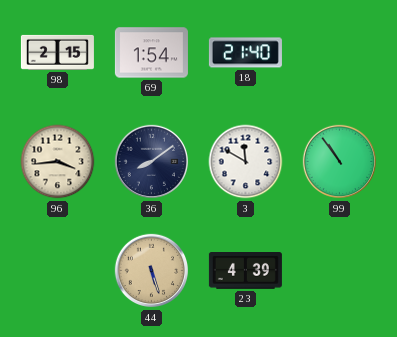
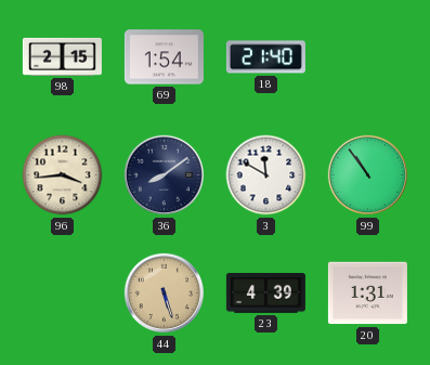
20: none -> 1:31 (367, 294)
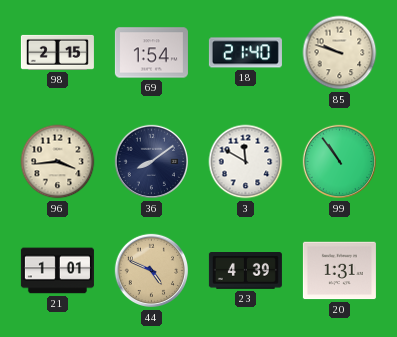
85: none -> 9:48 (340, 53)
21: none -> 1:01 (57, 271)
44: 5:27 -> 4:49 (152, 271)
